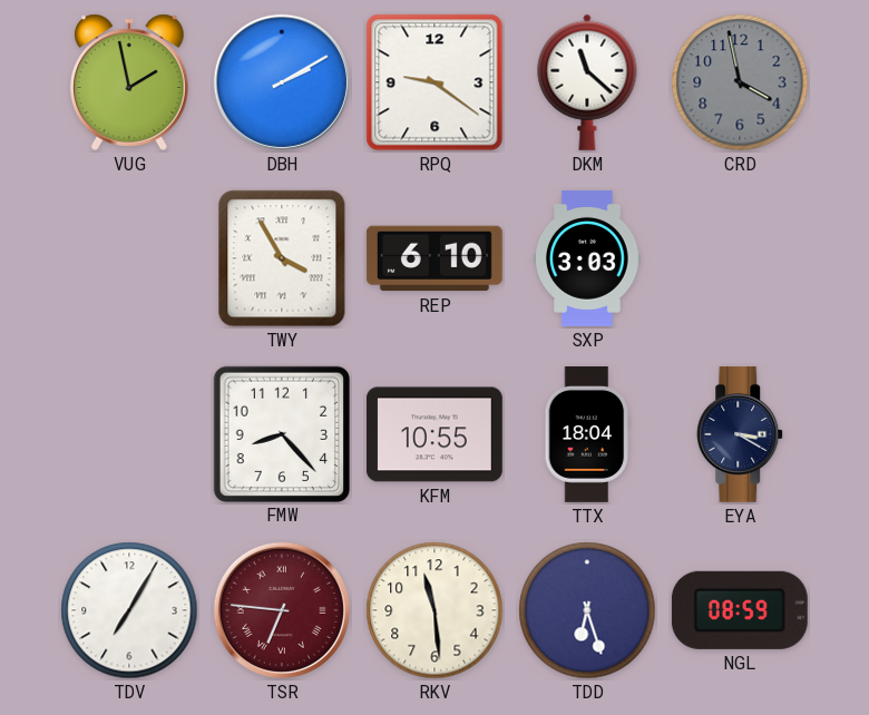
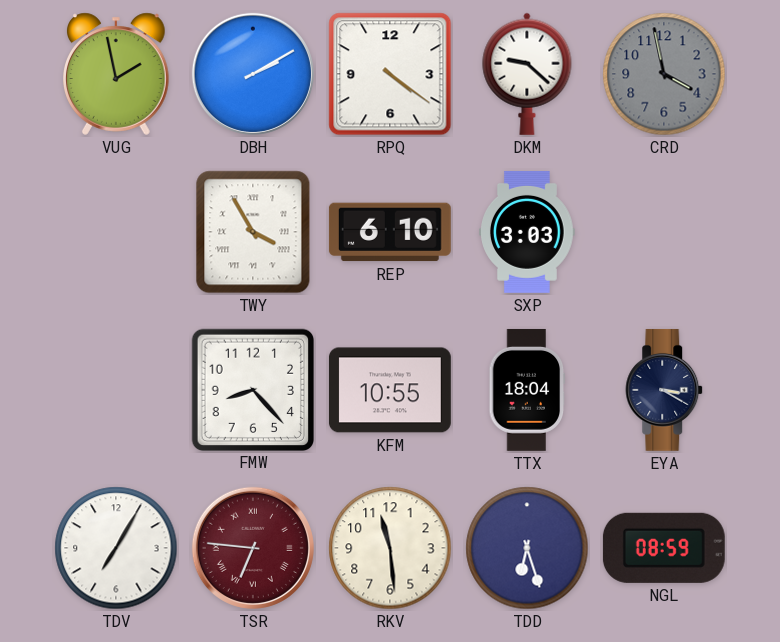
RPQ: 9:21 -> 4:21 (390, 74)
DKM: 11:22 -> 9:22 (527, 74)
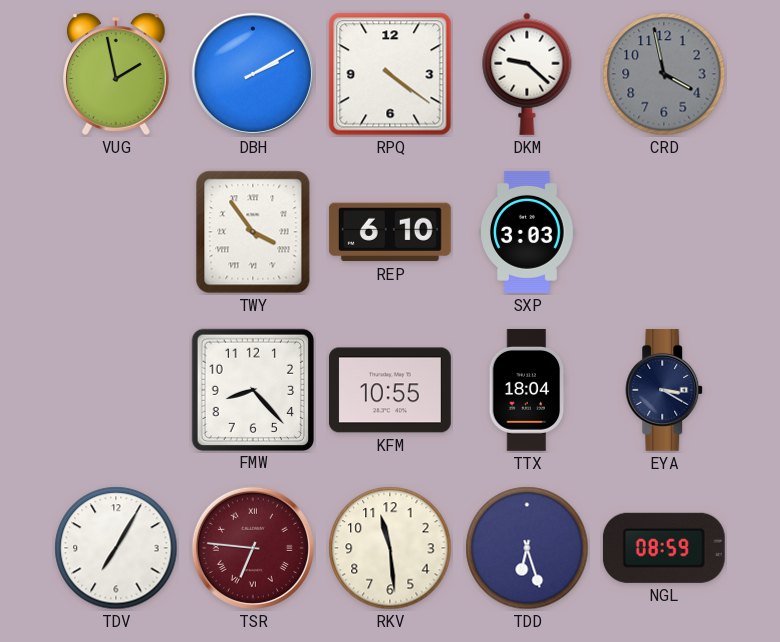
TWY: 3:55 -> 3:54 (253, 232)
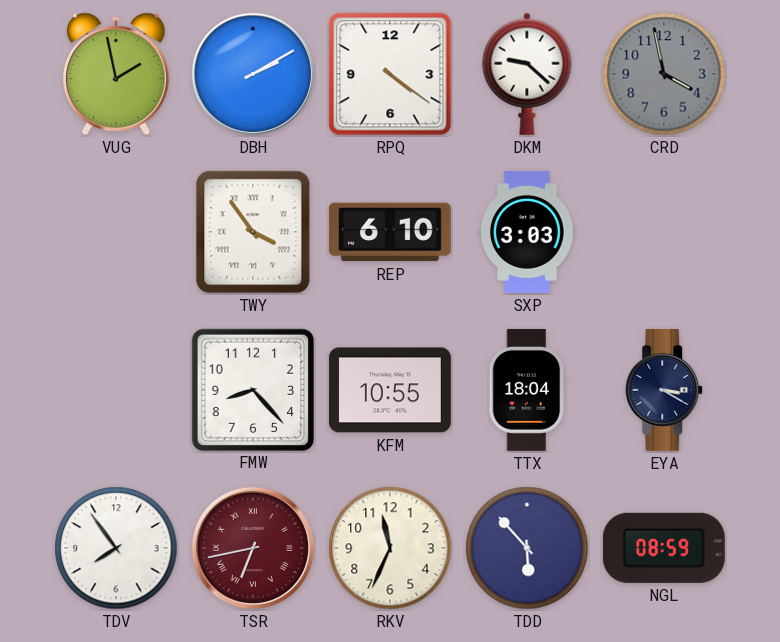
TDV: 7:05 -> 7:54 (116, 548)
TSR: 6:46 -> 6:43 (253, 548)
RKV: 11:29 -> 11:34 (390, 548)
TDD: 6:27 -> 5:53 (527, 548)
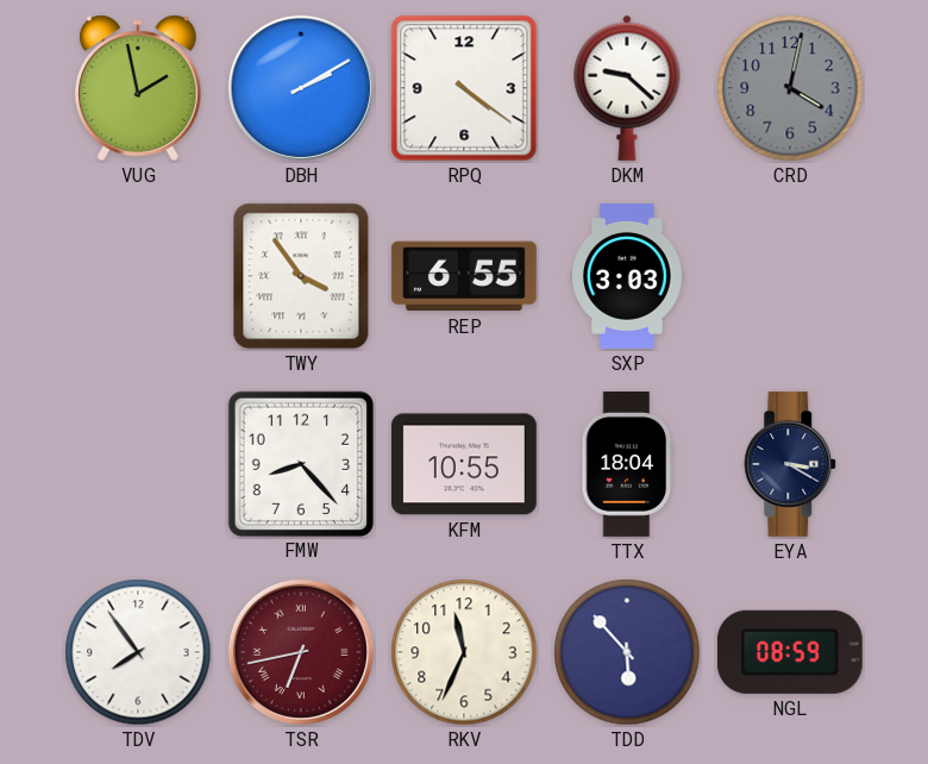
CRD: 3:58 -> 4:02 (790, 88)
REP: 6:10 -> 6:55 (464, 276)
